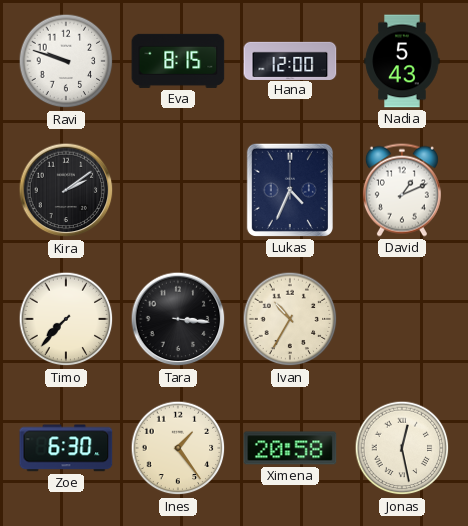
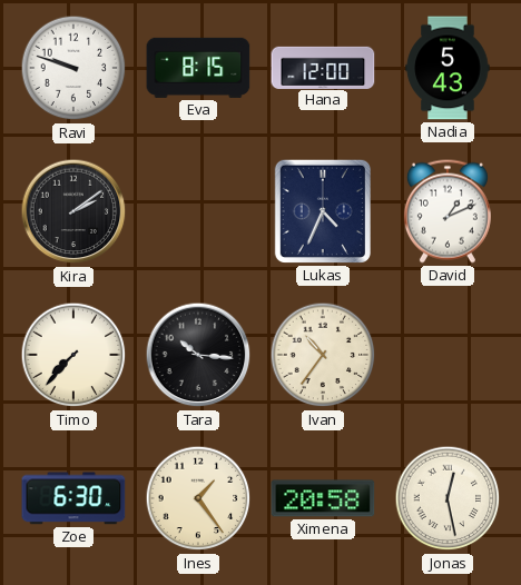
Tara: 3:16 -> 10:16 (198, 355)
Ivan: 10:35 -> 10:36 (323, 355)
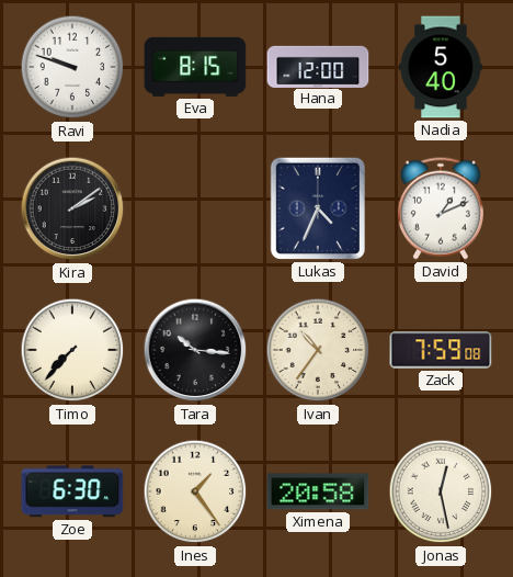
Nadia: 5:43 -> 5:40 (441, 67)
Zack: none -> 7:59 (441, 350)
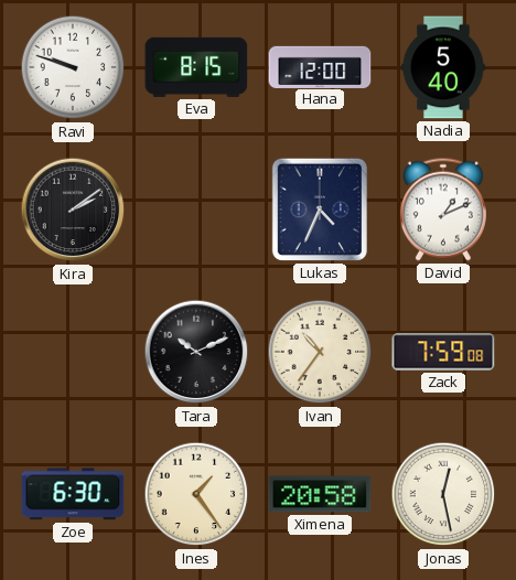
Timo: 7:37 -> none (72, 350)
Tara: 10:16 -> 10:11 (196, 352)
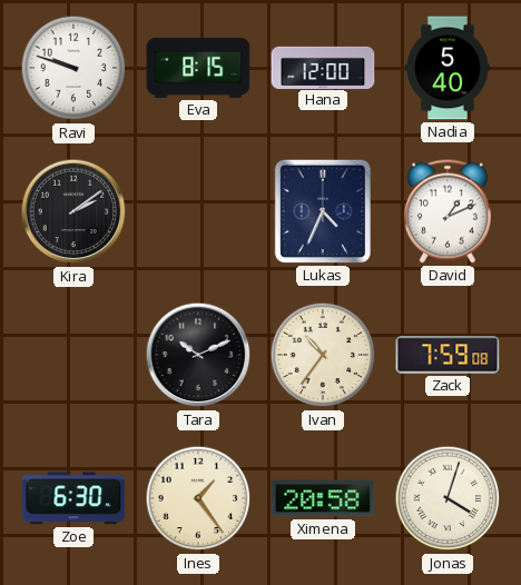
Jonas: 12:28 -> 4:03 (448, 498)
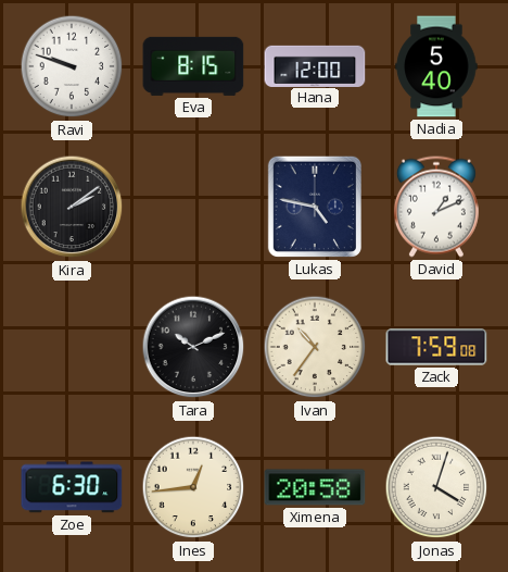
Lukas: 4:34 -> 4:47 (315, 207)
Ines: 1:24 -> 12:44 (193, 487)
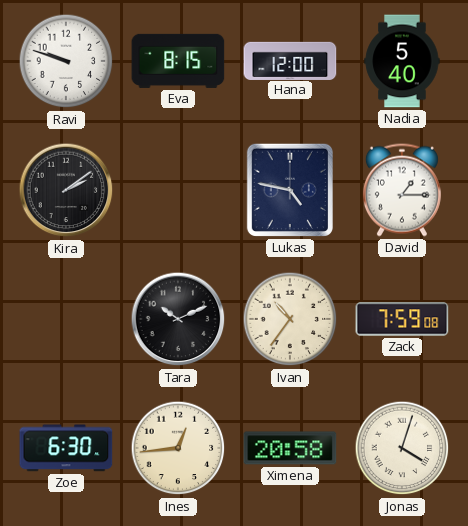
David: 1:11 -> 1:15 (402, 190)
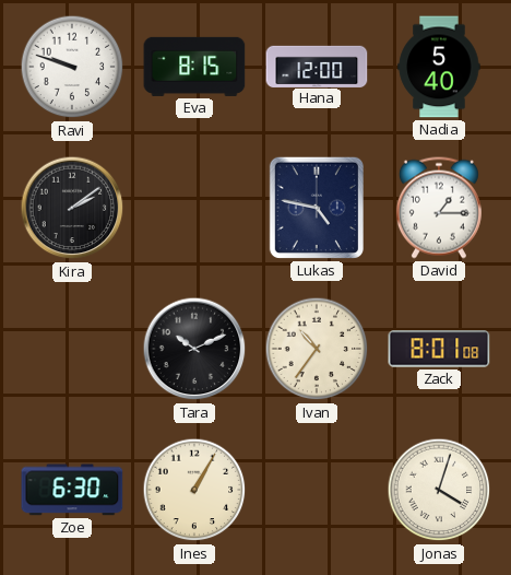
Zack: 7:59 -> 8:01 (439, 349)
Ines: 12:44 -> 1:05 (194, 490)
Ximena: 20:58 -> none (290, 448)
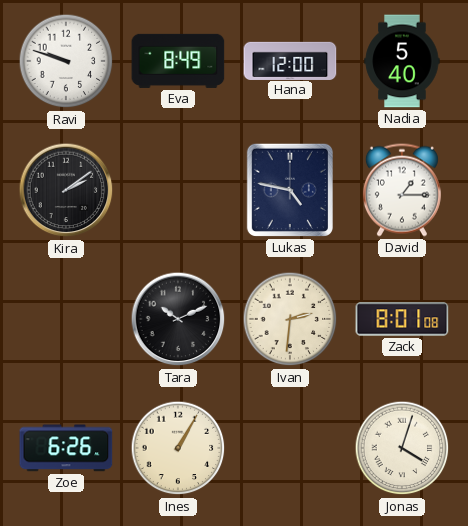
Eva: 8:15 -> 8:49 (178, 61)
Ivan: 10:36 -> 2:31 (290, 319)
Zoe: 6:30 -> 6:26 (66, 448)
